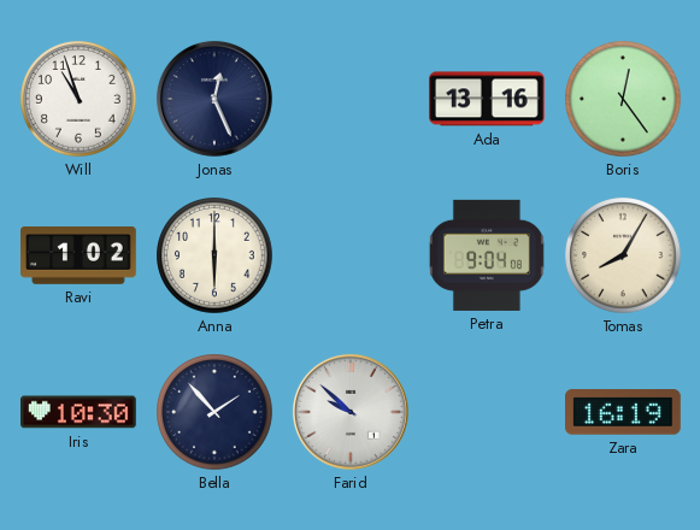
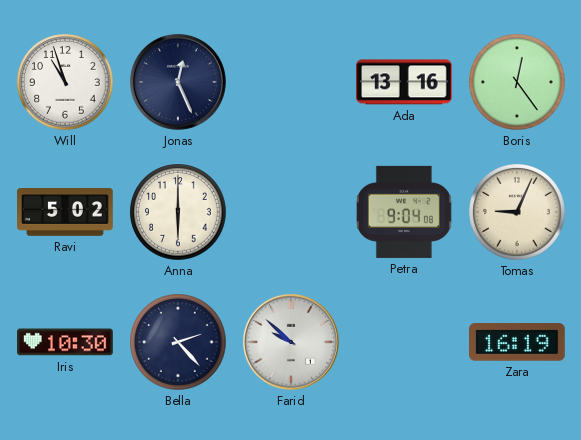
Ravi: 1:02 -> 5:02 (65, 213)
Tomas: 8:05 -> 9:04 (517, 212)
Bella: 1:53 -> 2:23 (178, 342)
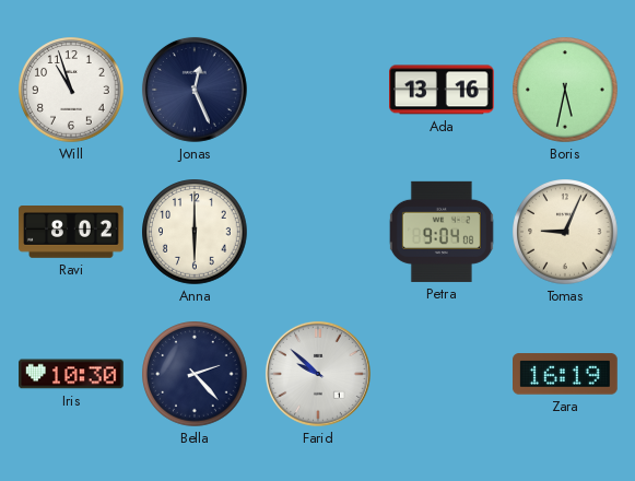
Boris: 12:24 -> 5:32 (565, 90)
Ravi: 5:02 -> 8:02 (71, 233)
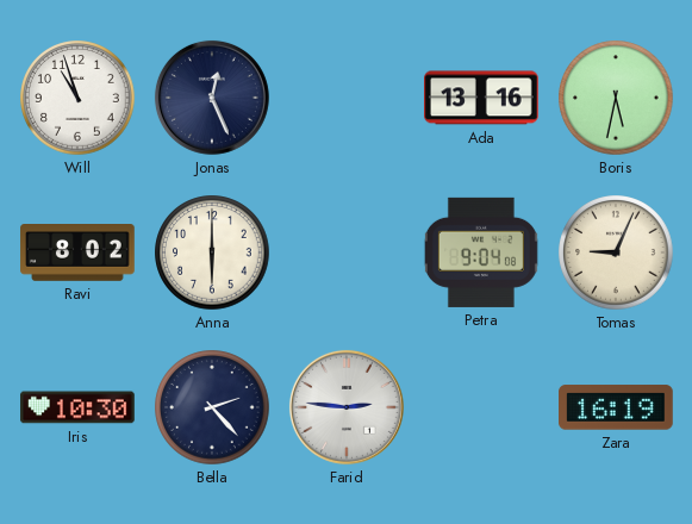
Farid: 9:52 -> 2:46 (347, 407)
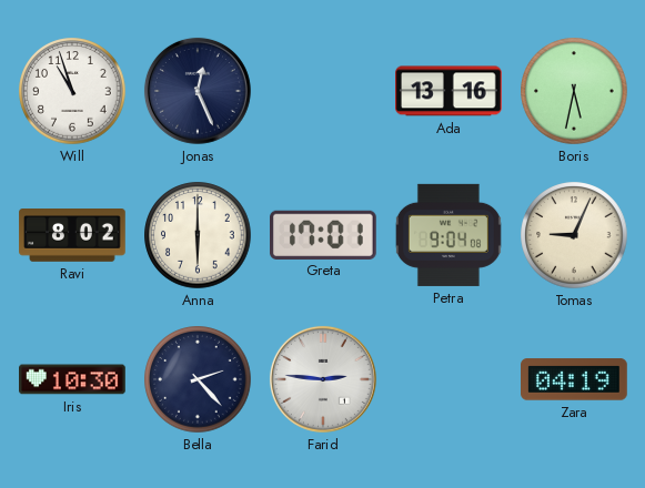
Greta: none -> 17:01 (324, 234)
Zara: 16:19 -> 04:19 (575, 379)
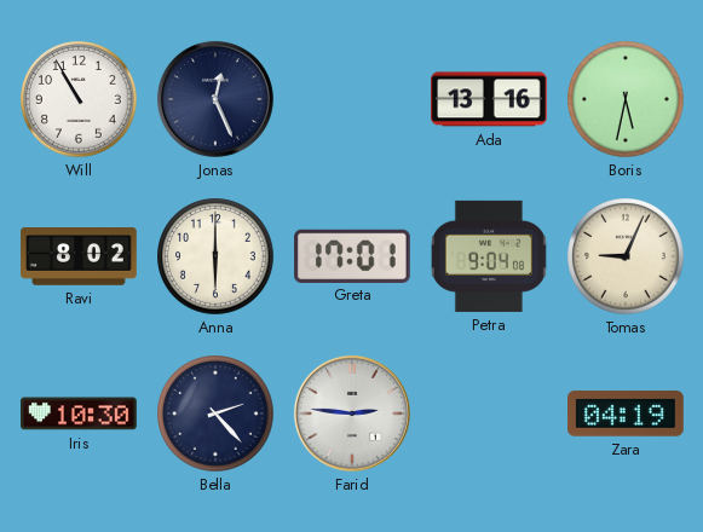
Will: 10:57 -> 10:55 (79, 99)
